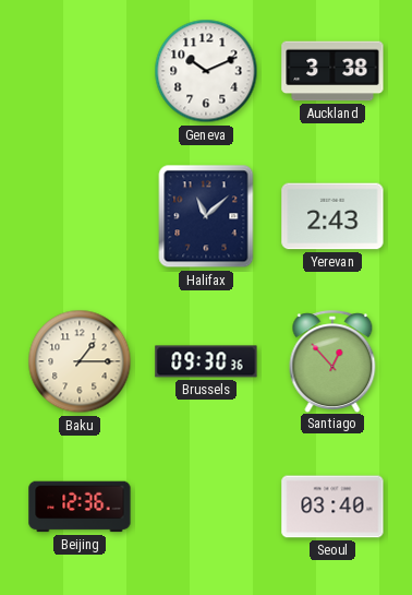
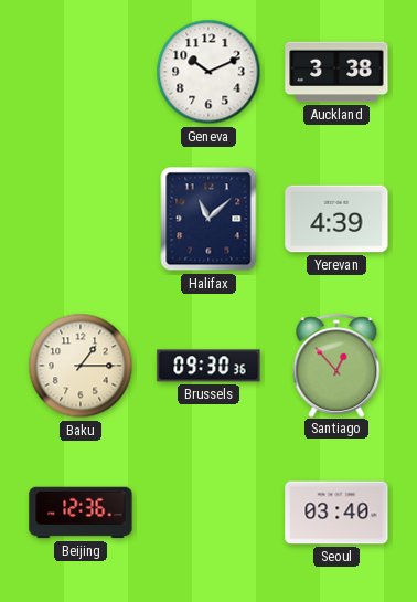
Yerevan: 2:43 -> 4:39 (336, 219)
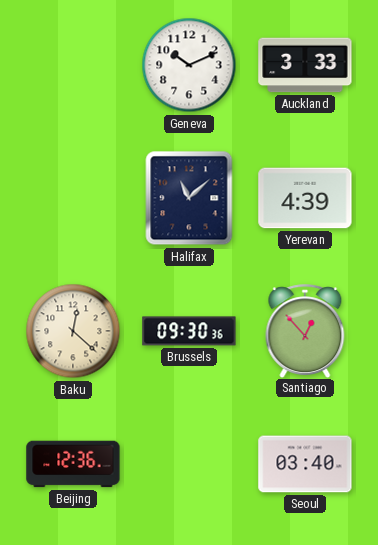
Auckland: 3:38 -> 3:33 (305, 65)
Baku: 1:15 -> 12:22 (73, 331)
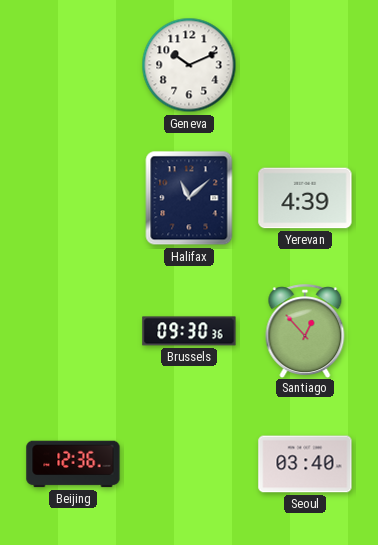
Auckland: 3:33 -> none (305, 65)
Baku: 12:22 -> none (73, 331)
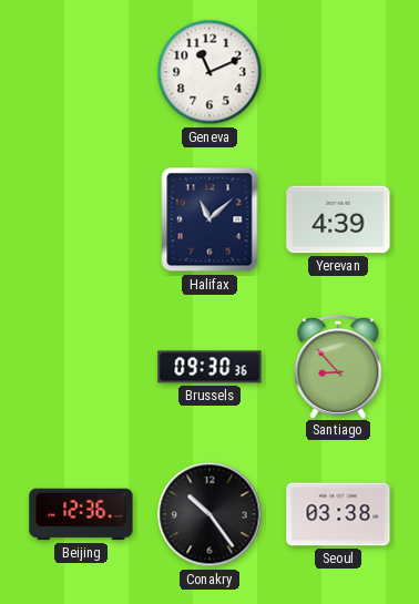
Geneva: 10:11 -> 11:11 (209, 72)
Santiago: 12:53 -> 8:53 (338, 367)
Conakry: none -> 10:24 (209, 514)
Seoul: 03:40 -> 03:38 (338, 514)
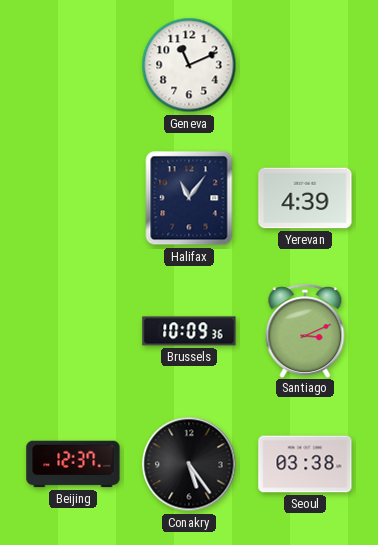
Halifax: 11:08 -> 11:06 (189, 198)
Brussels: 09:30 -> 10:09 (189, 331)
Santiago: 8:53 -> 3:11 (305, 331)
Beijing: 12:36 -> 12:37 (73, 464)
Conakry: 10:24 -> 5:24 (189, 464)
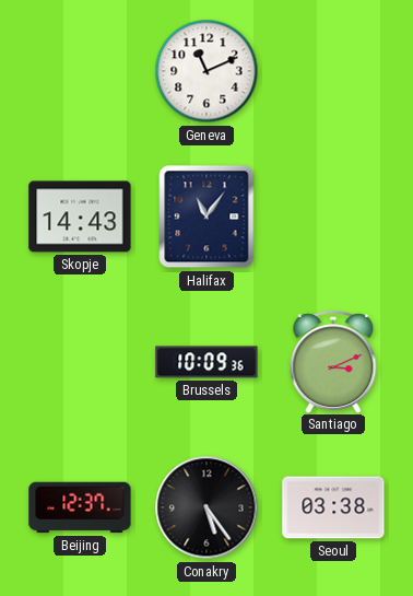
Skopje: none -> 14:43 (80, 217)
Yerevan: 4:39 -> none (305, 198)
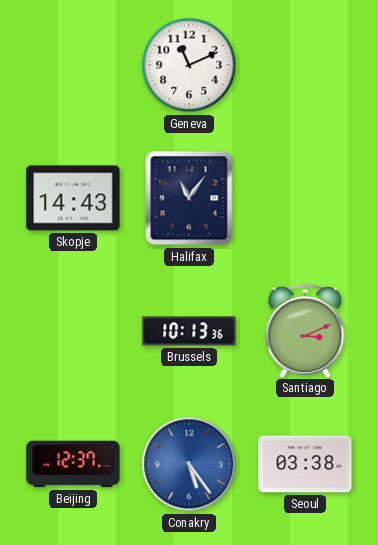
Brussels: 10:09 -> 10:13 (189, 331)
Conakry dial: black -> blue (189, 464)
